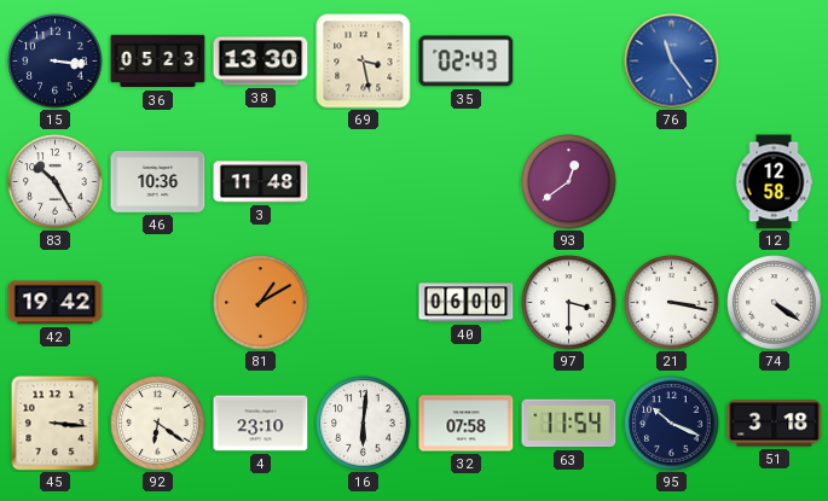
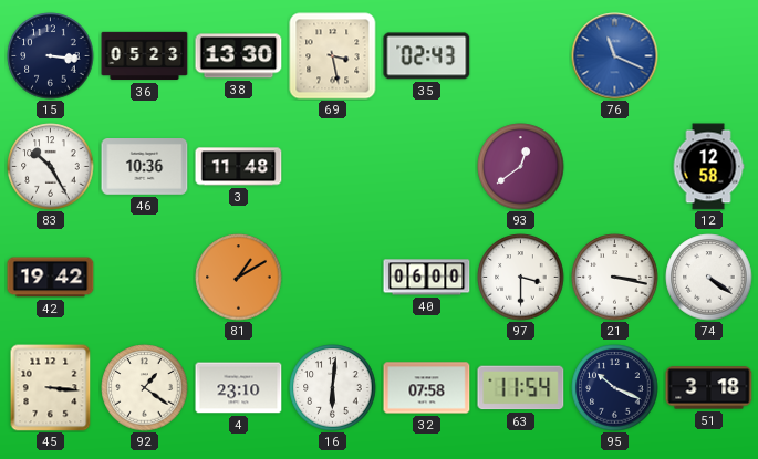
76: 11:24 -> 11:19 (615, 56)
92: 6:21 -> 1:21 (145, 388)
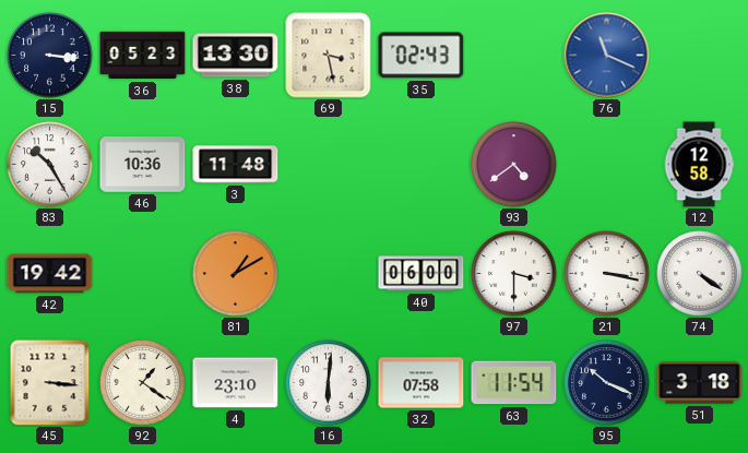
93: 12:39 -> 4:39 (514, 165)
